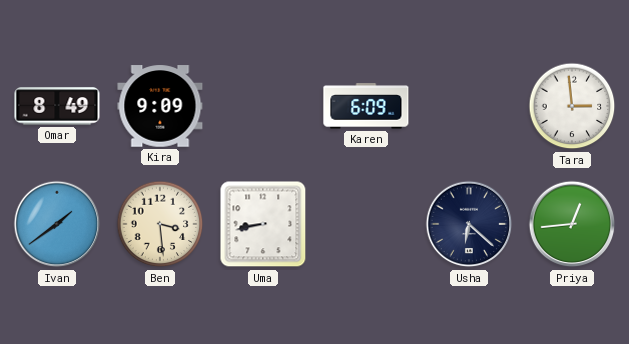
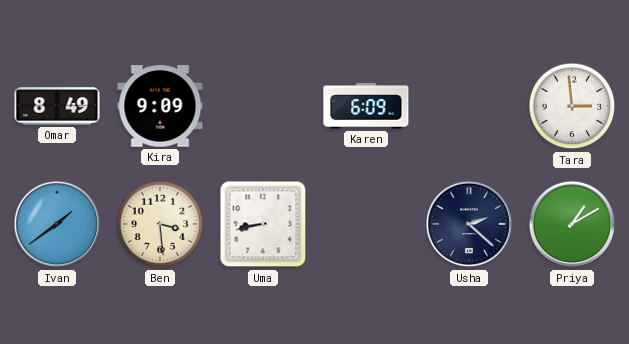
Usha: 6:22 -> 2:22 (469, 224)
Priya: 12:44 -> 1:10 (572, 224)
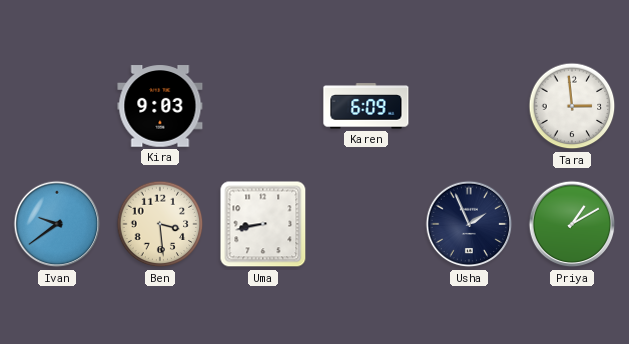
Omar: 8:49 -> none (57, 106)
Kira: 9:09 -> 9:03 (160, 106)
Ivan: 1:39 -> 9:39 (57, 224)
Usha: 2:22 -> 1:56 (469, 224)
